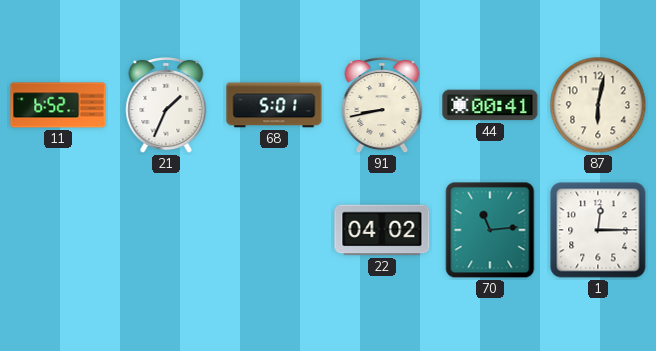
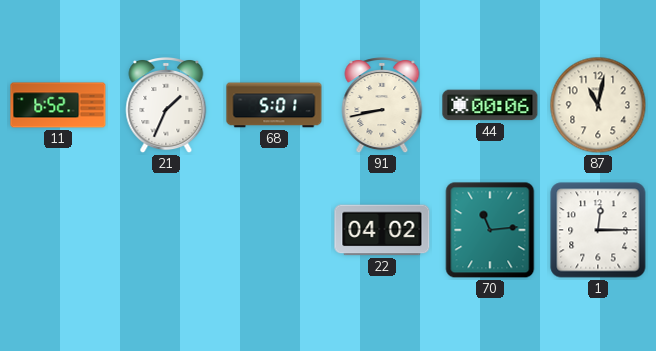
44: 00:41 -> 00:06 (490, 105)
87: 6:02 -> 11:02 (598, 105)
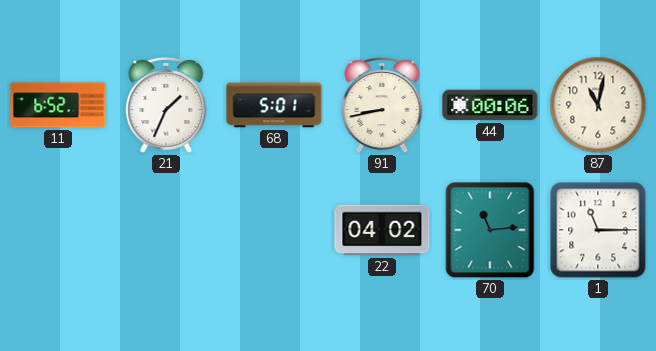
1: 12:15 -> 11:15 (598, 230)
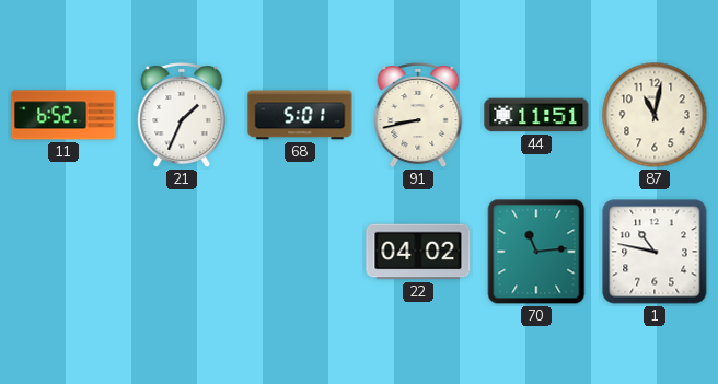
44: 00:06 -> 11:51 (536, 115)
1: 11:15 -> 10:47 (655, 252)
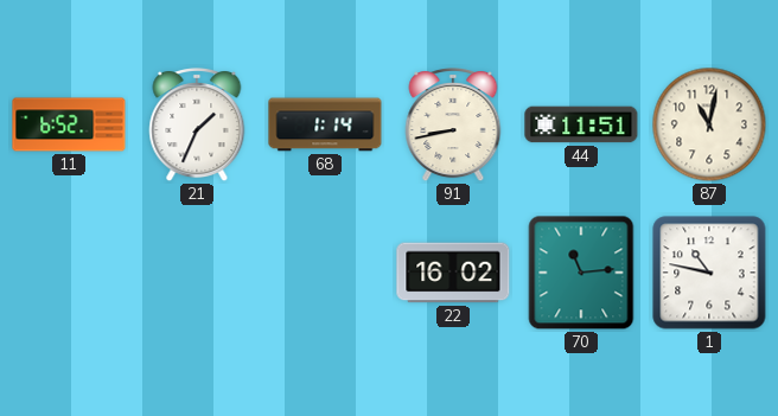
68: 5:01 -> 1:14 (325, 124)
22: 04:02 -> 16:02 (453, 273)
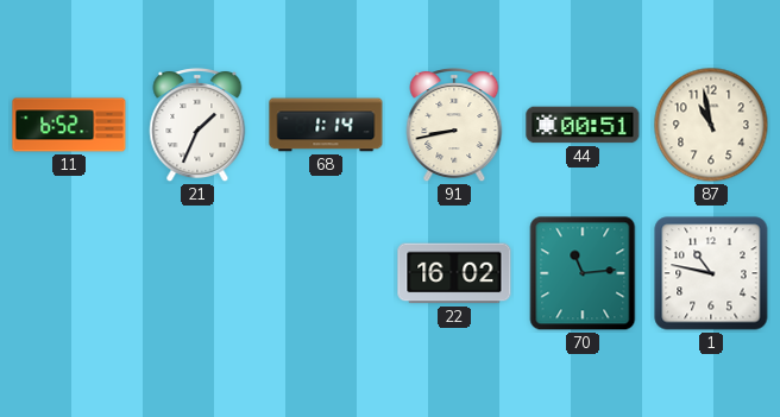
44: 11:51 -> 00:51 (583, 125)
87: 11:02 -> 10:58 (711, 125)
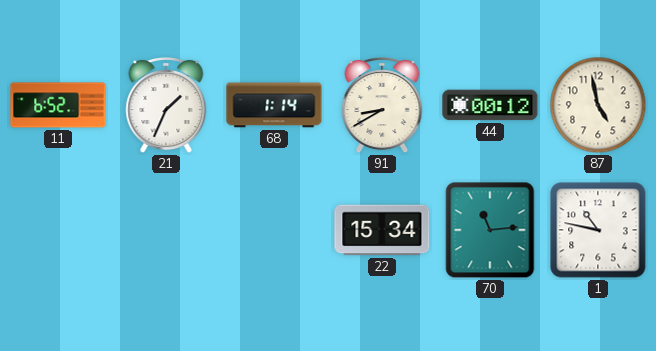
91: 8:43 -> 8:40 (382, 106)
44: 00:51 -> 00:12 (490, 105)
87: 10:58 -> 4:58 (598, 105)
22: 16:02 -> 15:34 (382, 230)
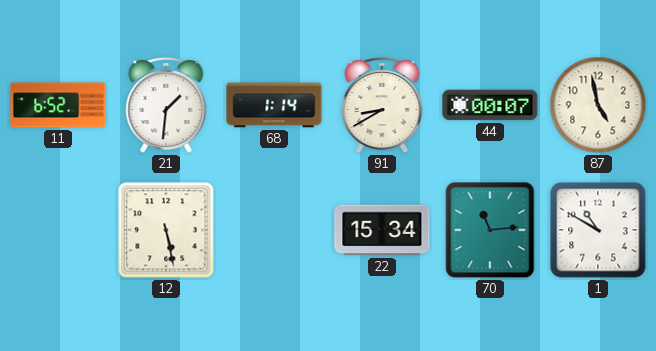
21: 1:34 -> 1:31 (166, 106)
44: 00:12 -> 00:07 (490, 105)
12: none -> 5:28 (166, 230)
1: 10:47 -> 10:50 (598, 230)
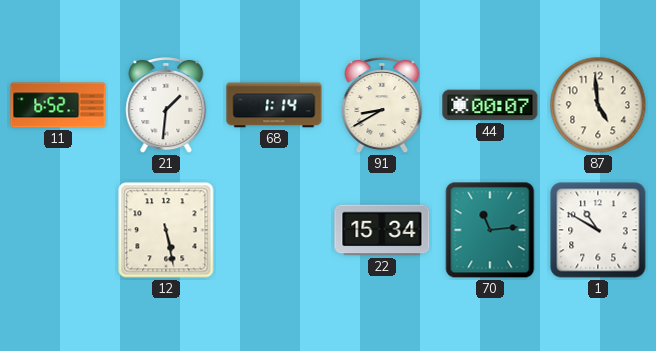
87: 4:58 -> 4:59 (598, 105)
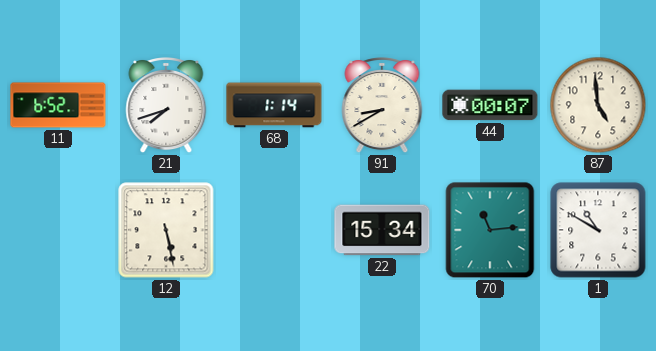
21: 1:31 -> 7:42 (166, 106)
